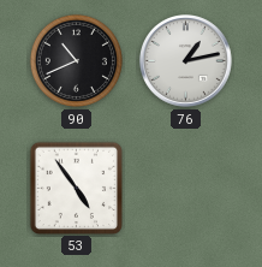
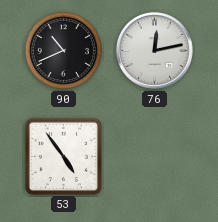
76: 1:13 -> 12:13 (155, 51)
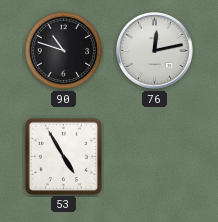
90: 10:41 -> 10:48 (63, 50)
53: 4:54 -> 4:55 (63, 156)
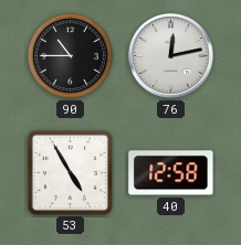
90: 10:48 -> 10:45 (70, 55)
40: none -> 12:58 (171, 173)
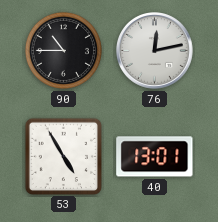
40: 12:58 -> 13:01 (155, 157)
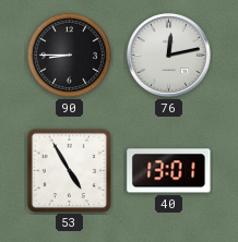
90: 10:45 -> 8:45 (69, 55)
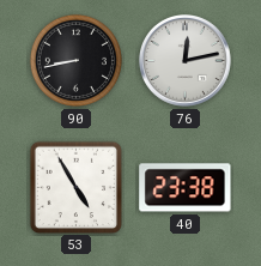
90: 8:45 -> 8:43 (75, 60)
40: 13:01 -> 23:38 (186, 188)
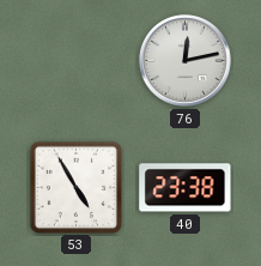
90: 8:43 -> none (75, 60)
